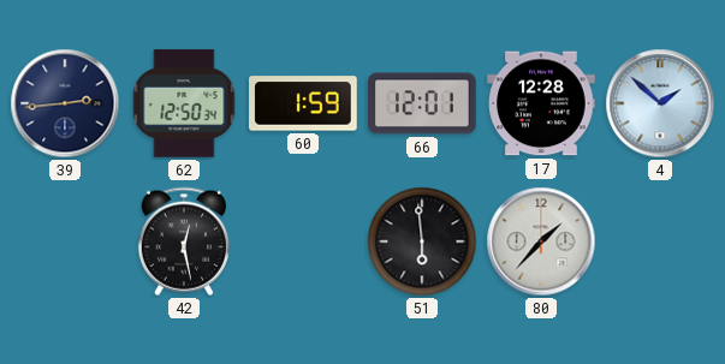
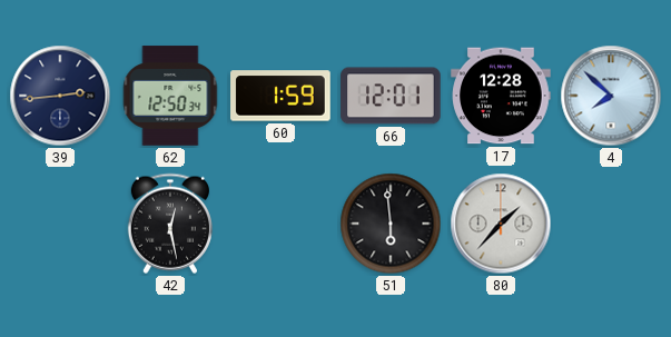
4: 1:52 -> 7:52 (611, 96)
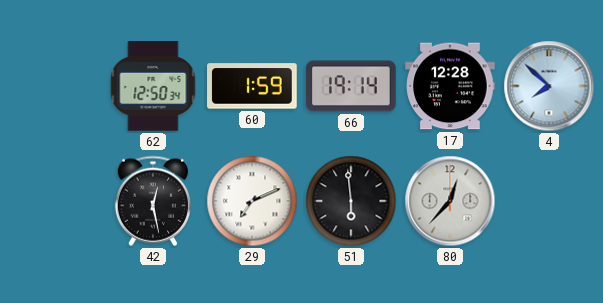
39: 2:44 -> none (60, 96)
66: 12:01 -> 19:14 (351, 86)
29: none -> 7:11 (252, 201)
80: 1:37 -> 12:37 (450, 201)
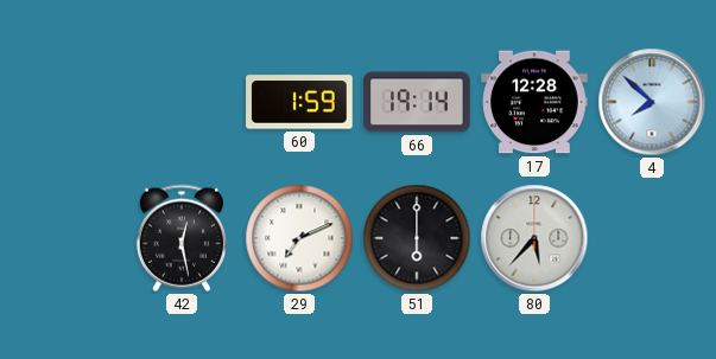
62: 12:50 -> none (153, 86)
51: 5:59 -> 6:00 (417, 238)
80: 12:37 -> 5:37 (534, 238)
